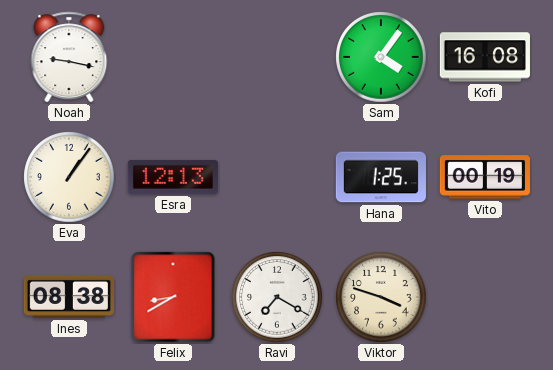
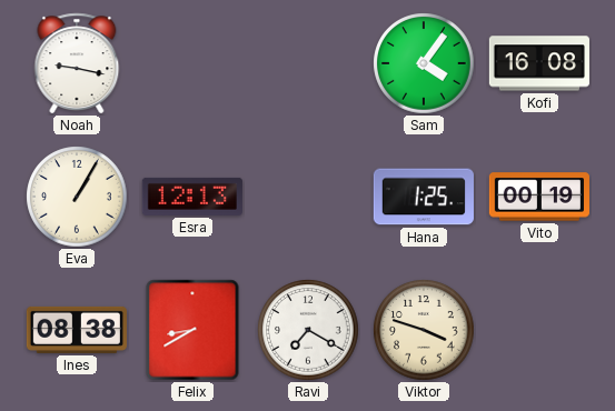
Eva: 1:06 -> 1:05 (77, 197)
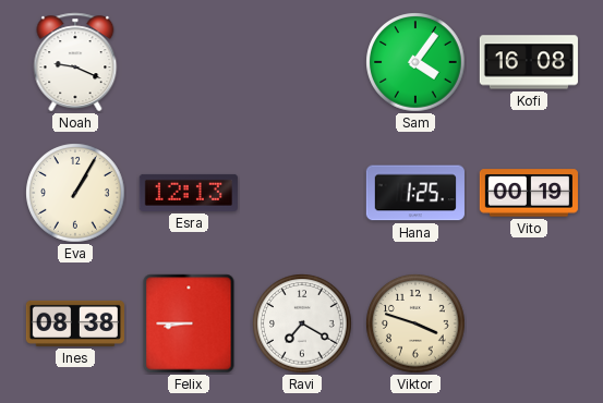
Noah: 9:17 -> 9:19 (75, 62)
Felix: 8:40 -> 8:45 (189, 323)
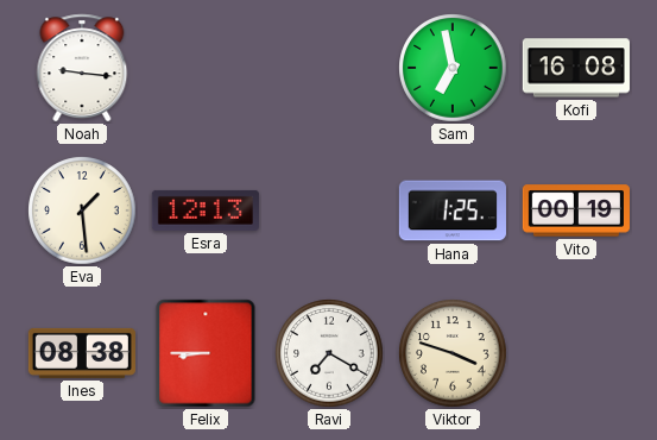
Noah: 9:19 -> 9:16 (82, 68)
Sam: 4:06 -> 6:58 (453, 68)
Eva: 1:05 -> 1:29 (82, 210)
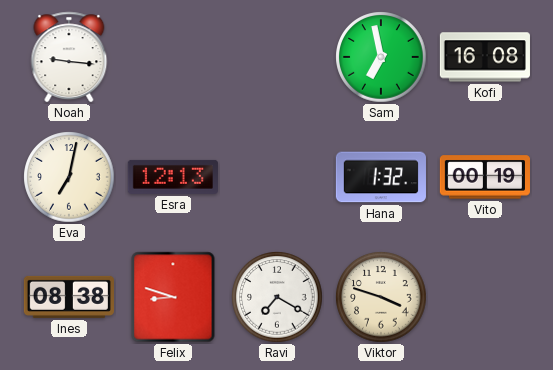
Eva: 1:29 -> 7:02 (69, 177)
Hana: 1:25 -> 1:32 (381, 177)
Felix: 8:45 -> 8:48 (173, 297)
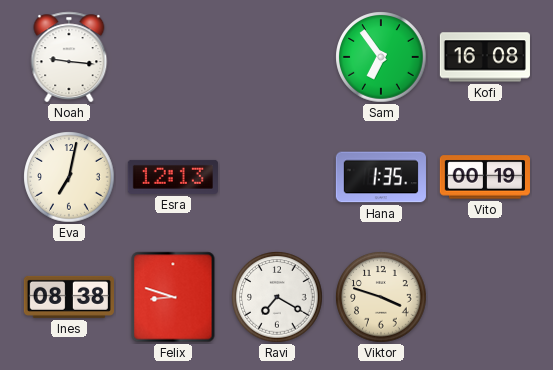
Sam: 6:58 -> 6:54 (381, 57)
Hana: 1:32 -> 1:35 (381, 177)
